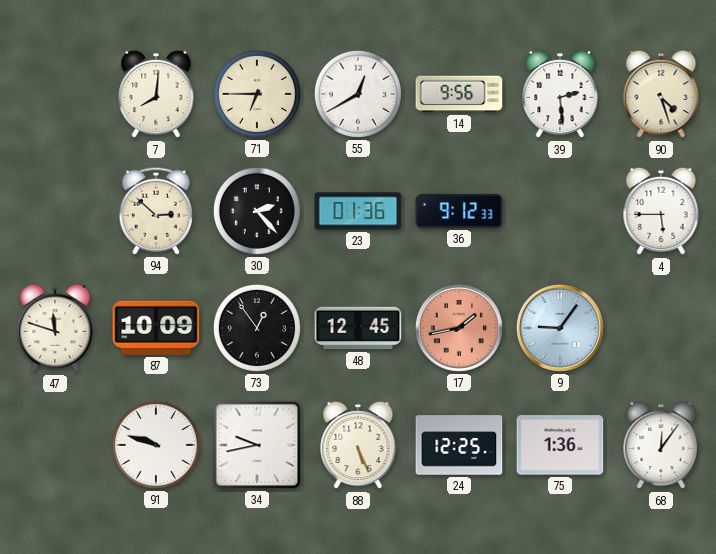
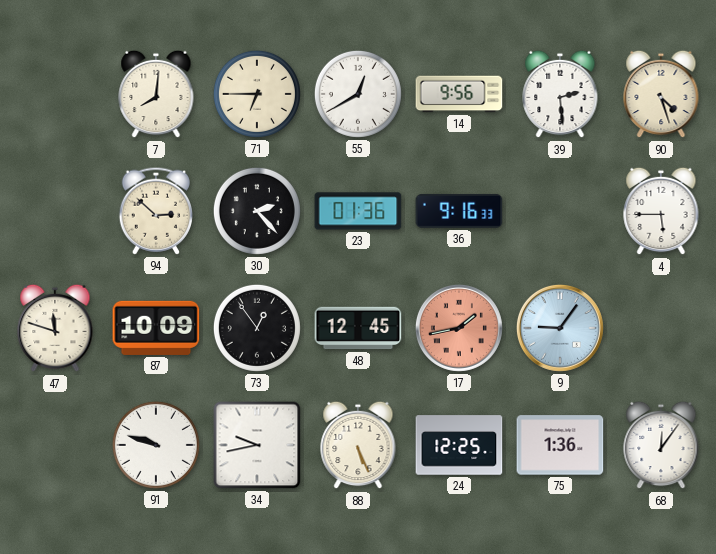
36: 9:12 -> 9:16 (459, 211)
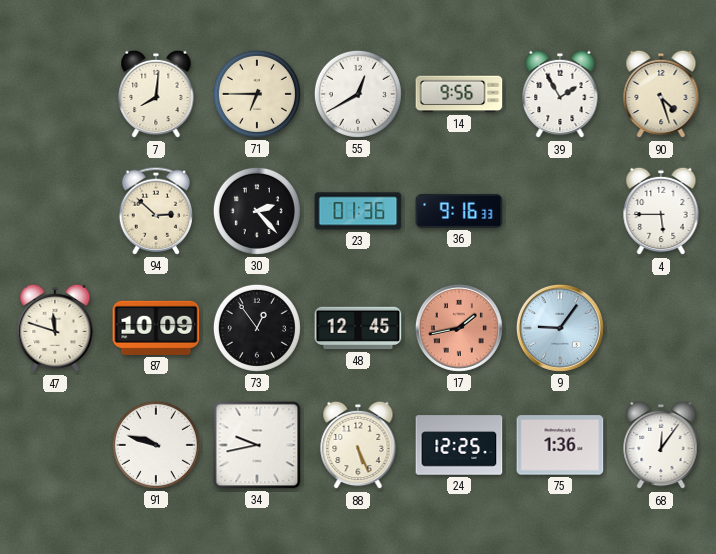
39: 2:29 -> 1:55 (560, 94)
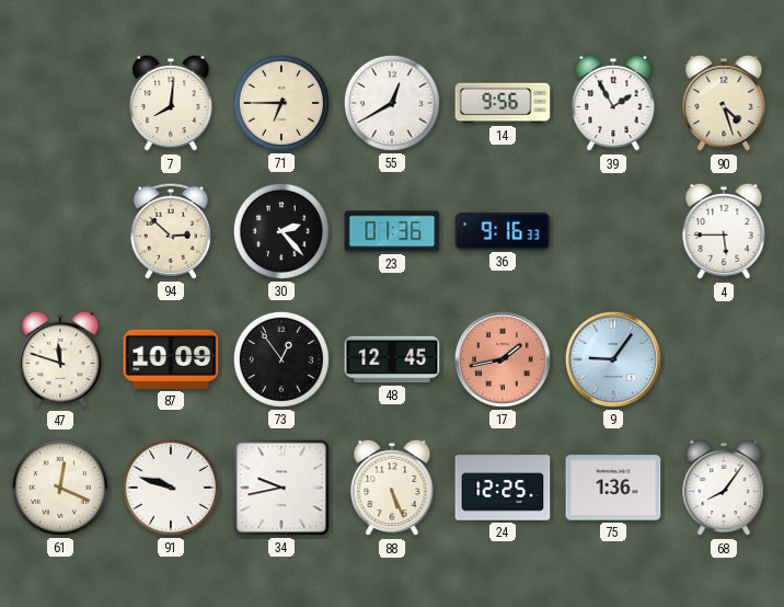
61: none -> 12:19 (60, 488)
68: 12:06 -> 8:06 (724, 488)
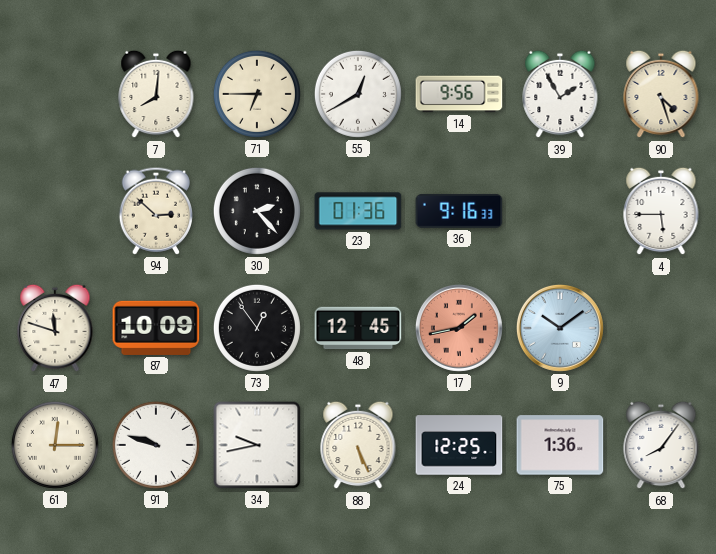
9: 9:06 -> 10:09 (560, 328)
61: 12:19 -> 12:15 (55, 445)
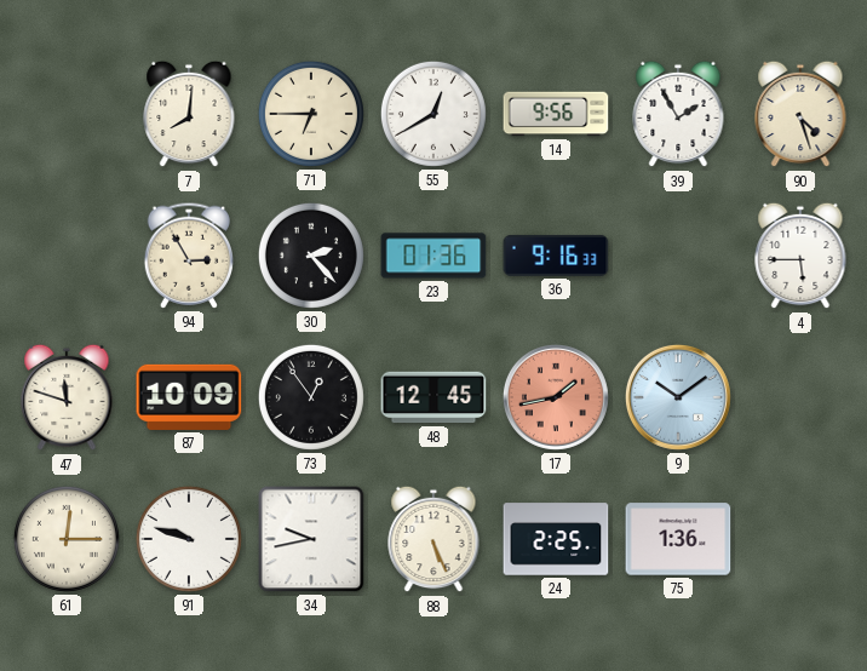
94: 2:52 -> 2:55 (188, 256)
24: 12:25 -> 2:25 (556, 539)
68: 8:06 -> none (661, 445)
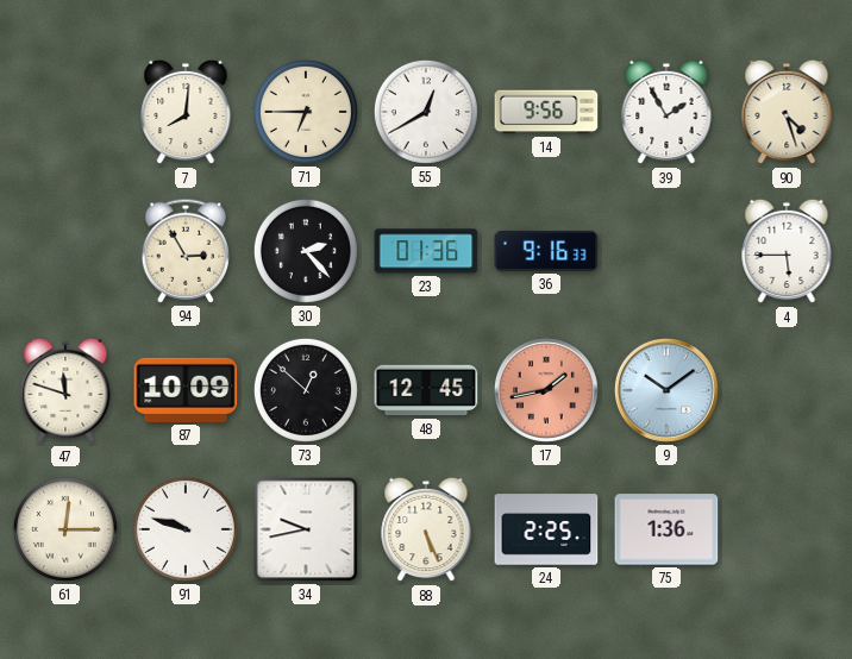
73: 12:54 -> 12:52 (306, 390)
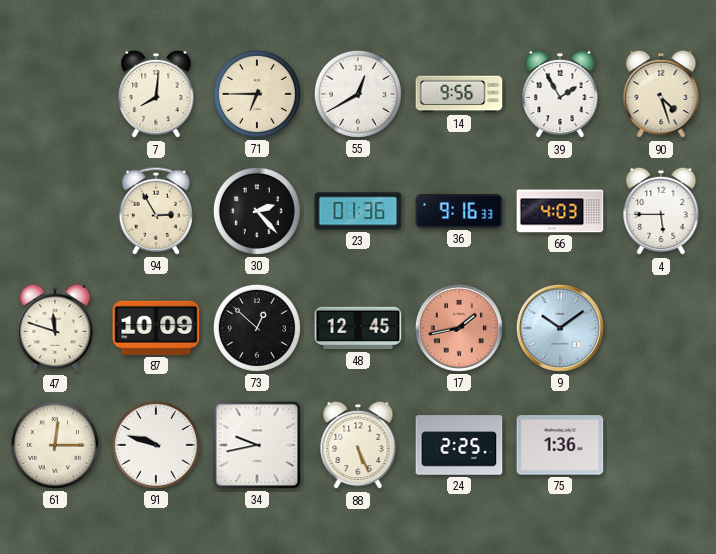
66: none -> 4:03 (560, 211)
